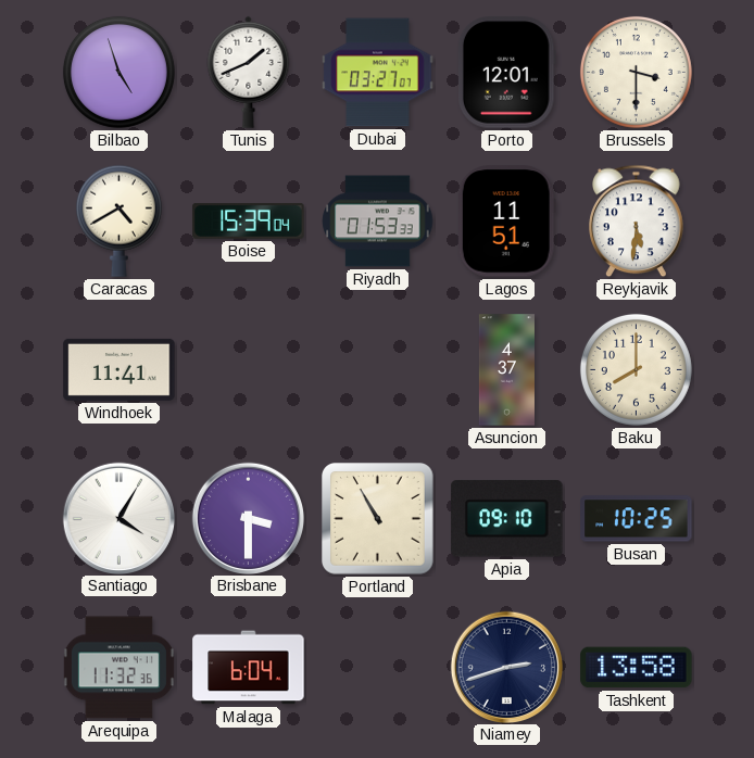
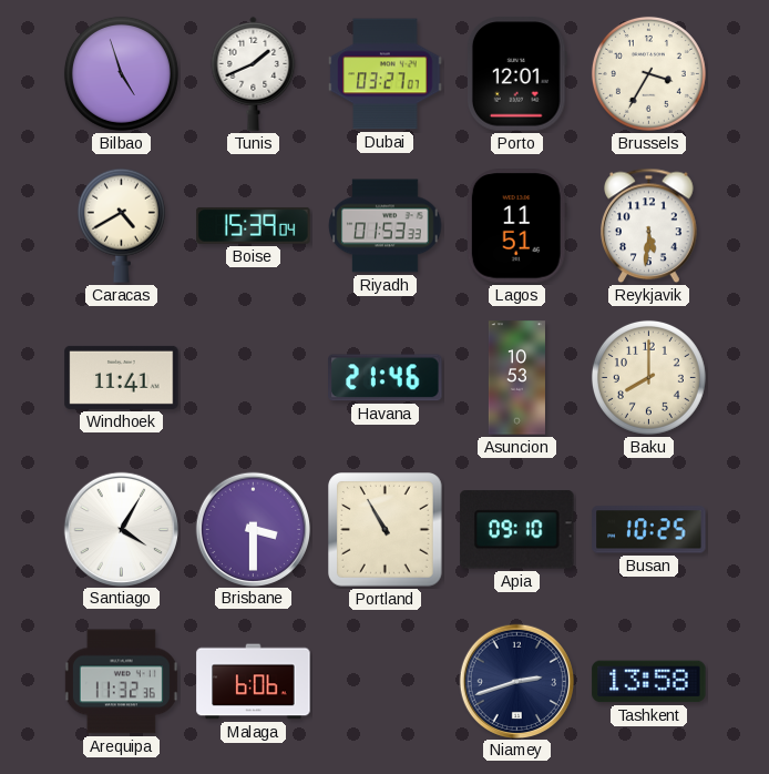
Brussels: 3:30 -> 3:35 (648, 73)
Havana: none -> 21:46 (386, 378)
Asuncion: 4:37 -> 10:53 (516, 378)
Malaga: 6:04 -> 6:06 (254, 682)
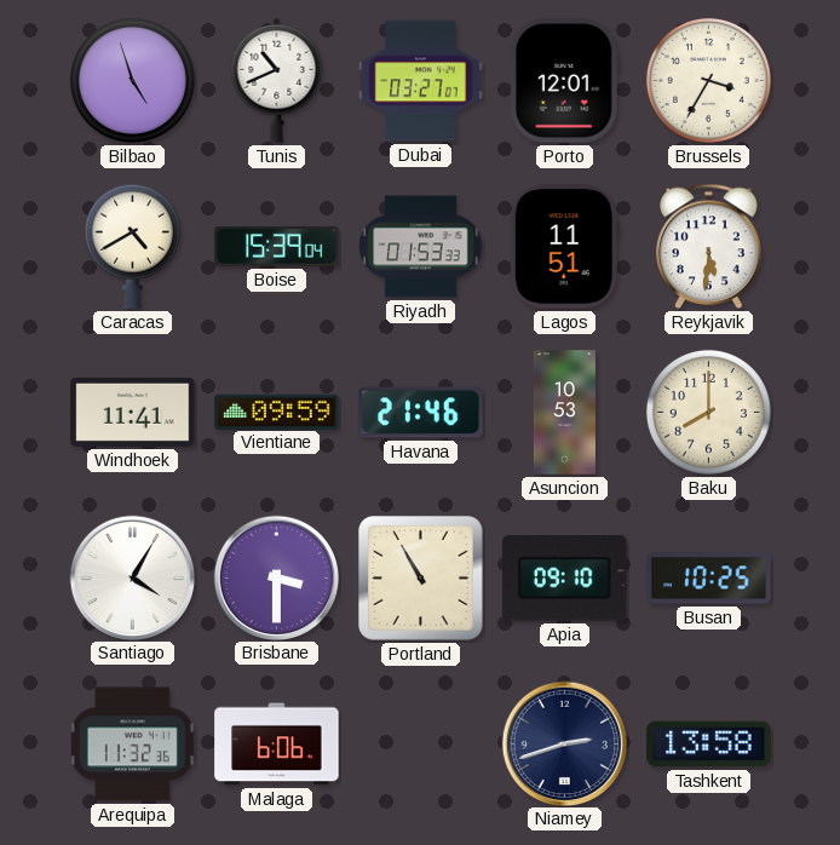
Tunis: 1:41 -> 10:41 (277, 80)
Vientiane: none -> 09:59 (277, 412)
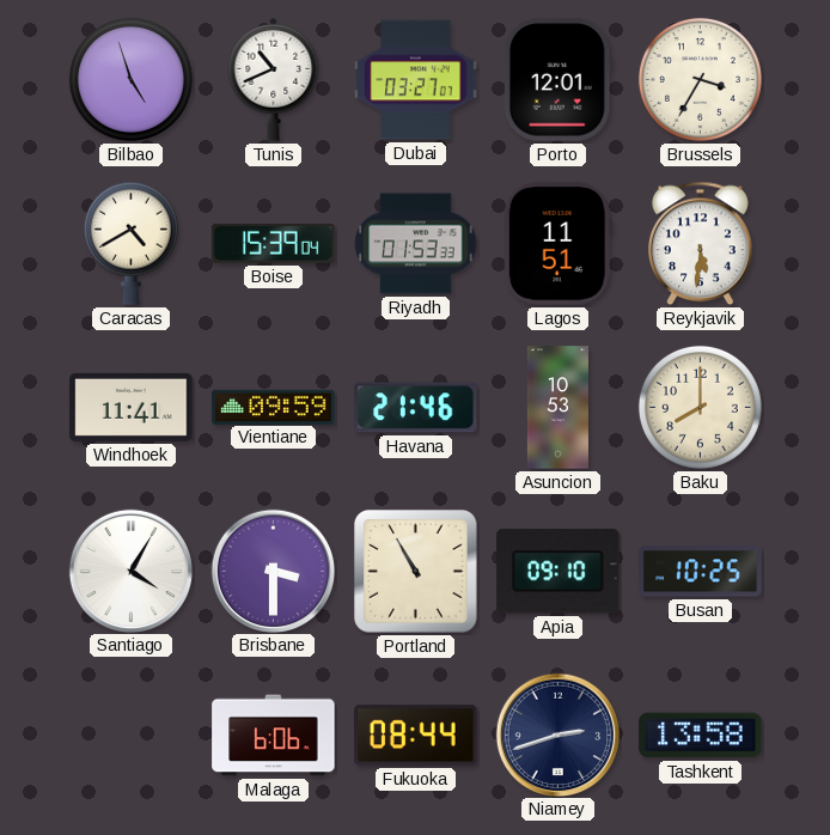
Arequipa: 11:32 -> none (132, 745)
Fukuoka: none -> 08:44 (416, 736)
